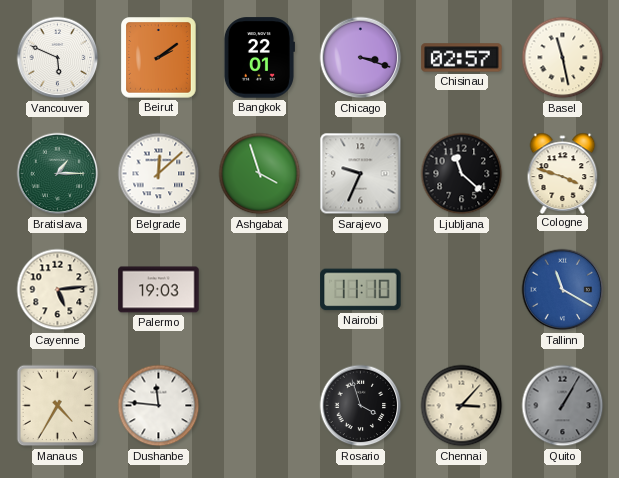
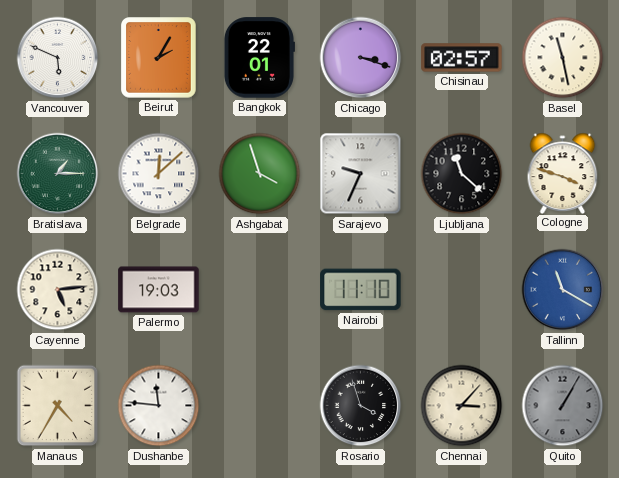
Beirut: 2:09 -> 2:05 (159, 58)
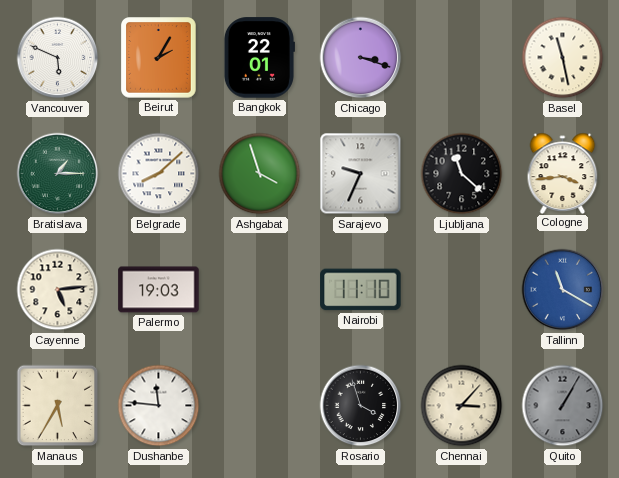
Chisinau: 02:57 -> none (462, 58)
Belgrade: 12:08 -> 8:08 (159, 174)
Cologne: 3:48 -> 3:44 (563, 173)
Manaus: 4:35 -> 5:35 (58, 406)
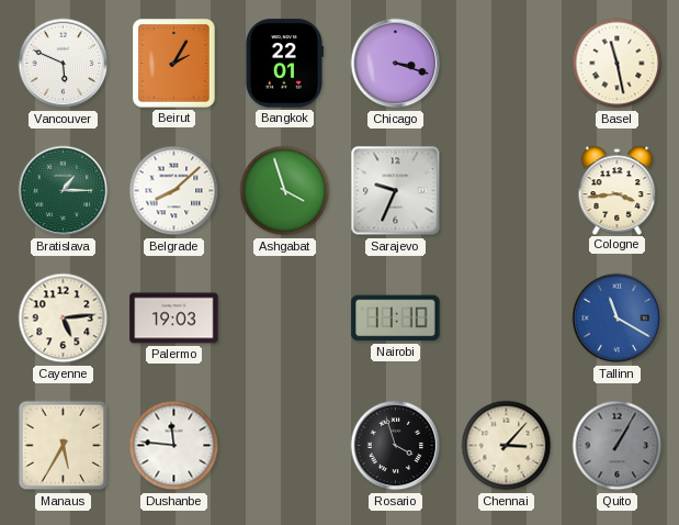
Ljubljana: 11:22 -> none (462, 174)
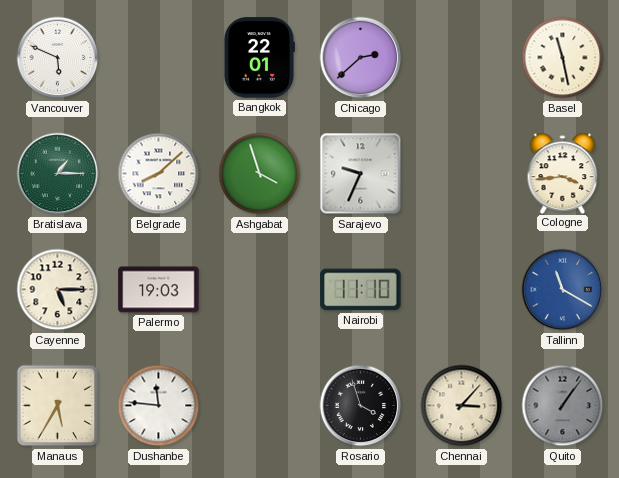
Beirut: 2:05 -> none (174, 64)
Chicago: 3:18 -> 2:38 (361, 58)
Cayenne: 5:14 -> 5:15 (58, 290)
Quito: 1:05 -> 1:06 (563, 406)
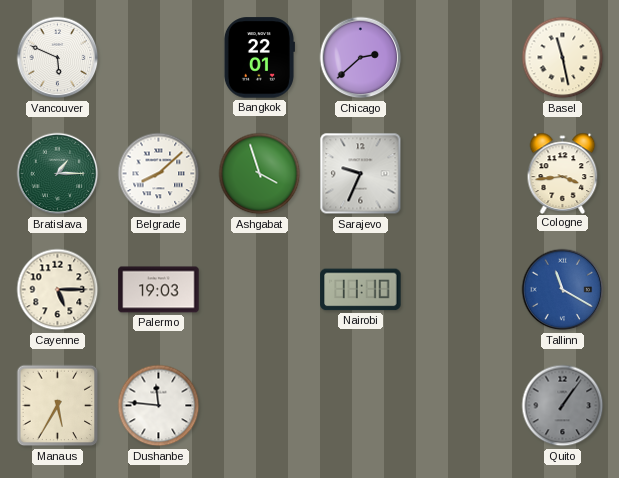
Rosario: 3:57 -> none (361, 406)
Chennai: 3:07 -> none (462, 406)
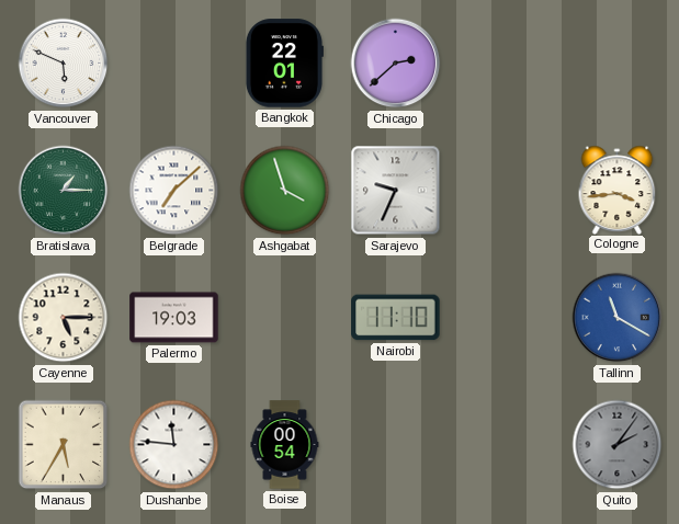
Basel: 11:28 -> none (563, 58)
Belgrade: 8:08 -> 7:08 (174, 191)
Boise: none -> 00:54 (285, 445)
Quito: 1:06 -> 2:06 (618, 445)
